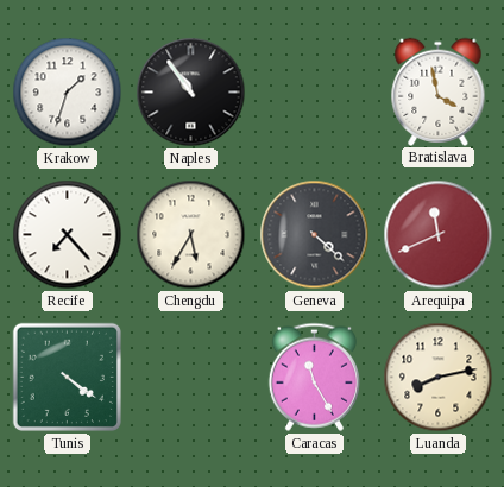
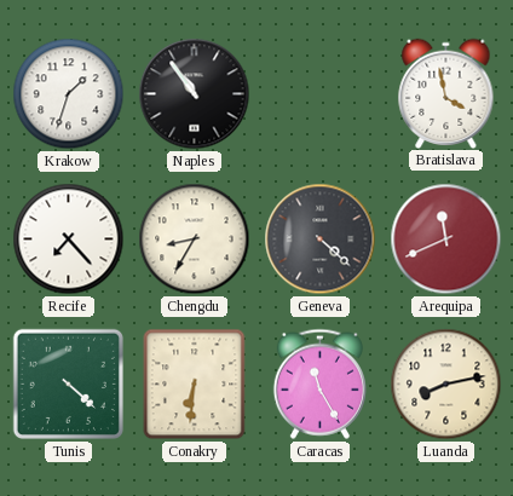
Chengdu: 5:35 -> 8:35 (195, 240)
Tunis: 4:21 -> 4:22 (68, 383)
Conakry: none -> 6:31 (195, 385)
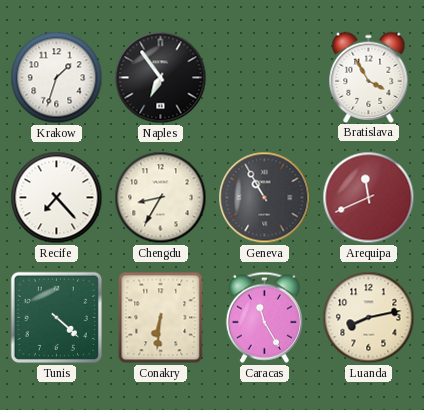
Naples: 10:54 -> 6:54 (161, 78)
Bratislava: 3:58 -> 3:55 (369, 77)
Geneva: 4:22 -> 10:55 (265, 198)
